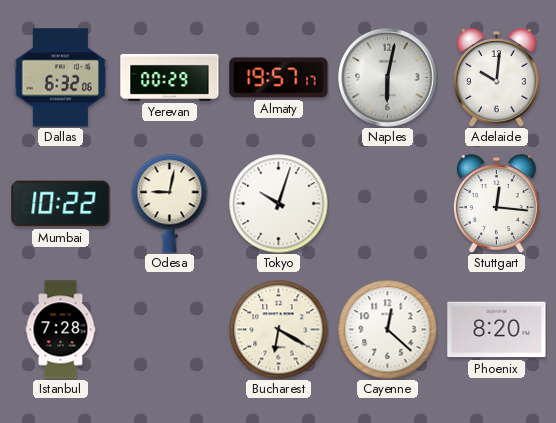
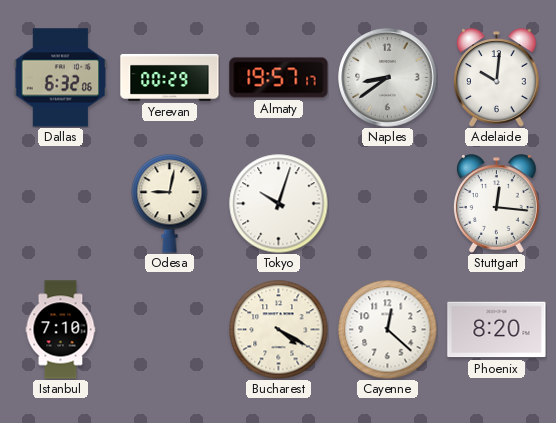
Naples: 6:02 -> 8:39 (388, 78)
Mumbai: 10:22 -> none (61, 204)
Istanbul: 7:28 -> 7:10 (61, 330)
Bucharest: 6:20 -> 4:20 (279, 330)
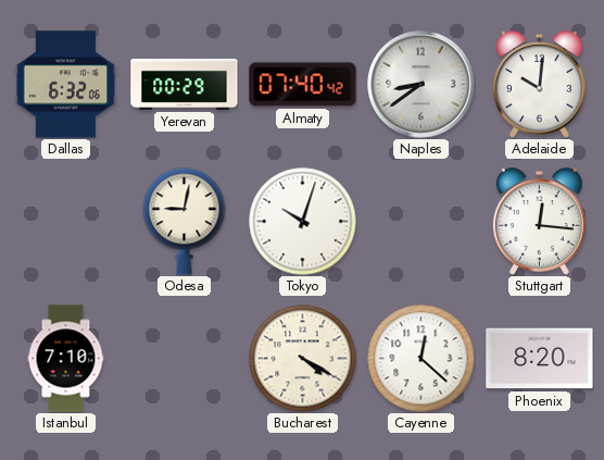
Almaty: 19:57 -> 07:40 (303, 85)
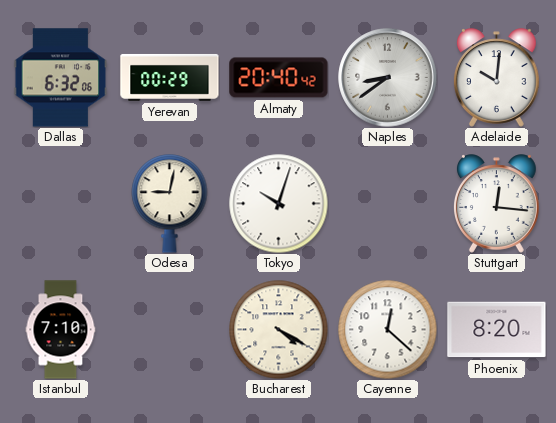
Almaty: 07:40 -> 20:40 (279, 78)
